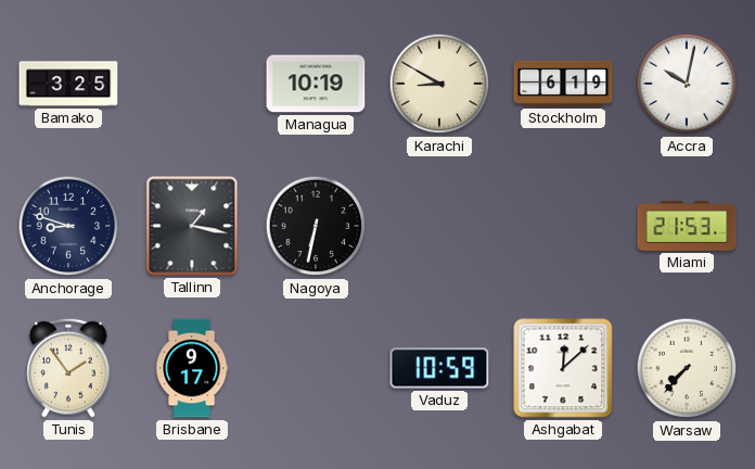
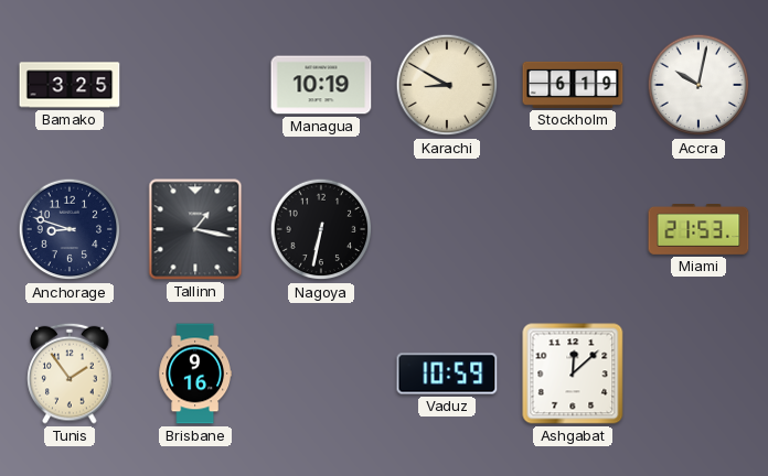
Brisbane: 9:17 -> 9:16 (194, 374)
Warsaw: 7:37 -> none (687, 368)
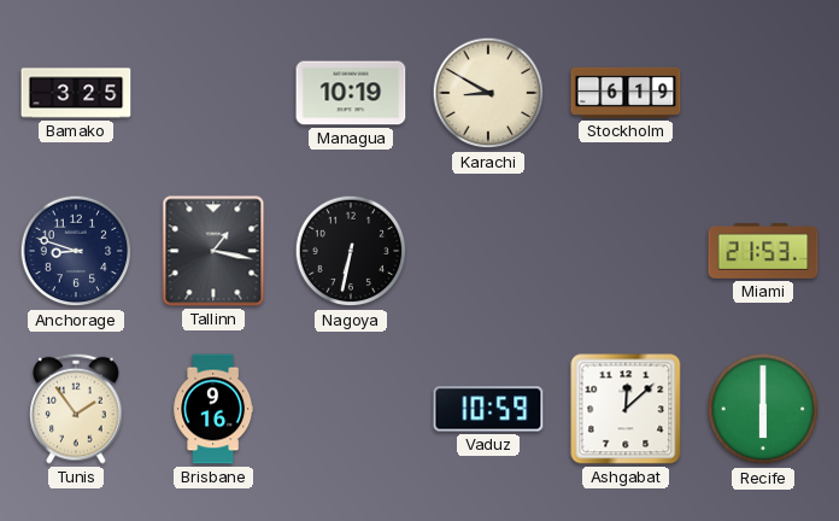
Accra: 10:02 -> none (698, 85)
Recife: none -> 6:00 (763, 409)
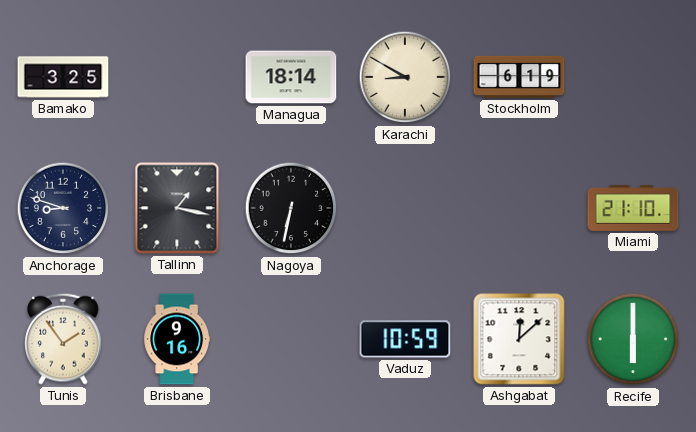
Managua: 10:19 -> 18:14 (291, 77)
Miami: 21:53 -> 21:10 (633, 209)
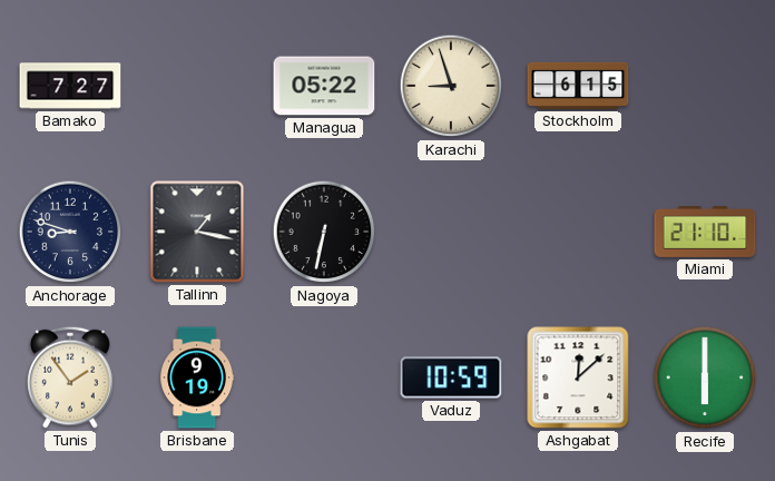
Bamako: 3:25 -> 7:27 (70, 86)
Managua: 18:14 -> 05:22 (324, 86)
Karachi: 8:50 -> 8:57 (451, 86)
Stockholm: 6:19 -> 6:15 (578, 86)
Brisbane: 9:16 -> 9:19 (196, 377)
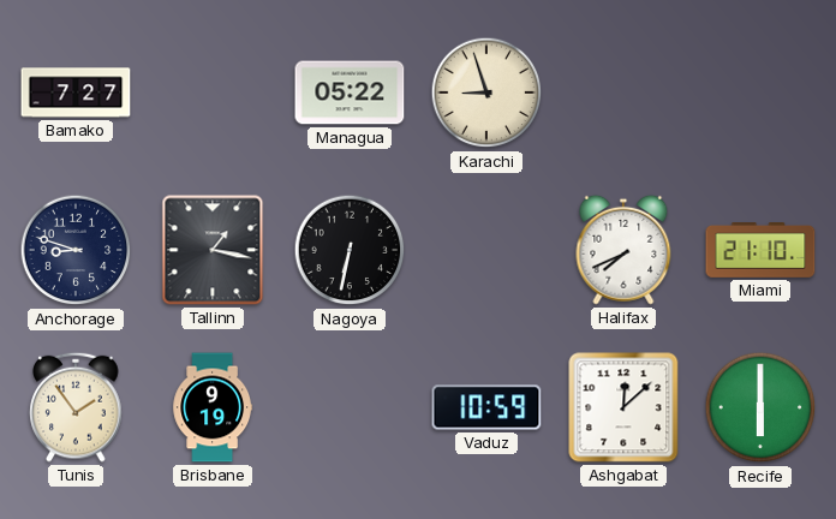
Stockholm: 6:15 -> none (578, 86)
Halifax: none -> 7:41 (623, 250)
